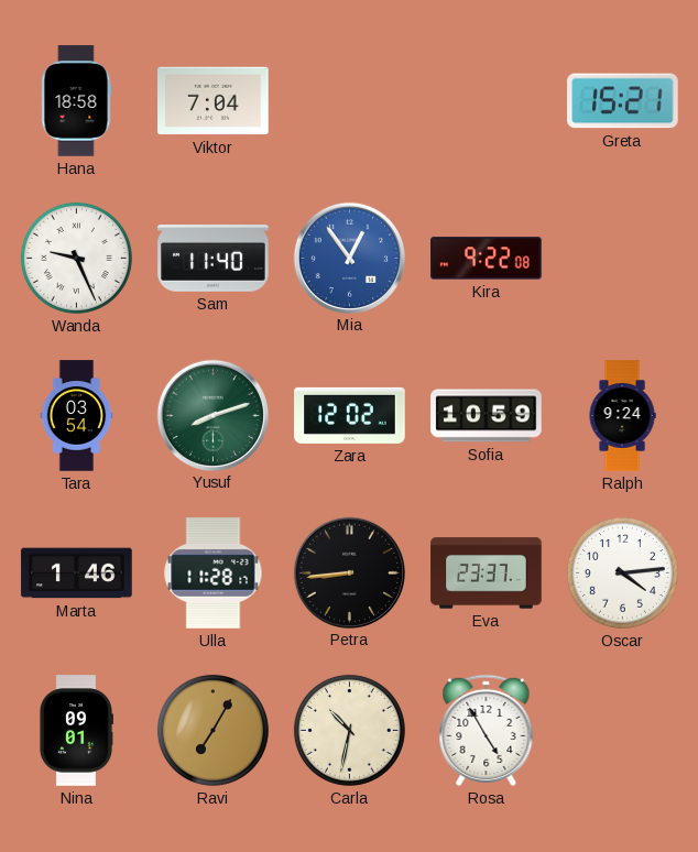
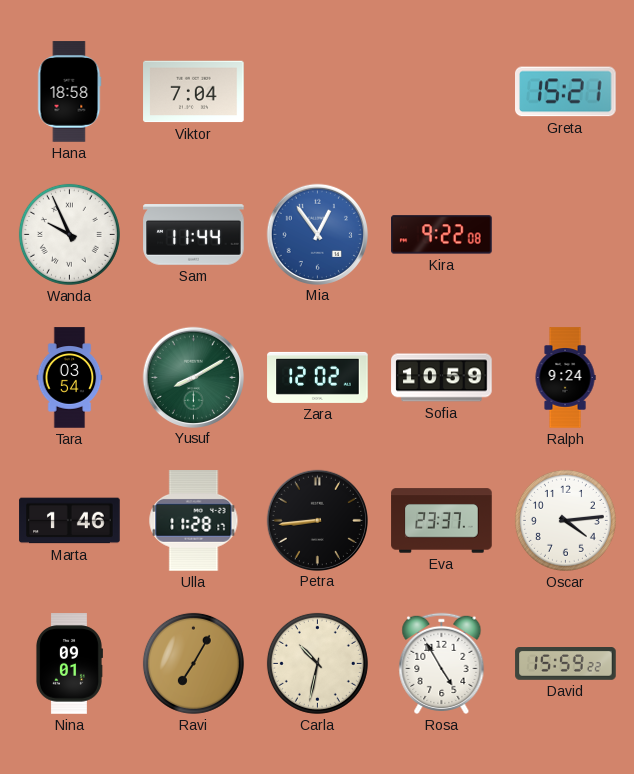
Wanda: 9:26 -> 9:56 (69, 234)
Sam: 11:40 -> 11:44 (194, 235)
Yusuf: 8:12 -> 8:10 (193, 377)
David: none -> 15:59 (566, 664)
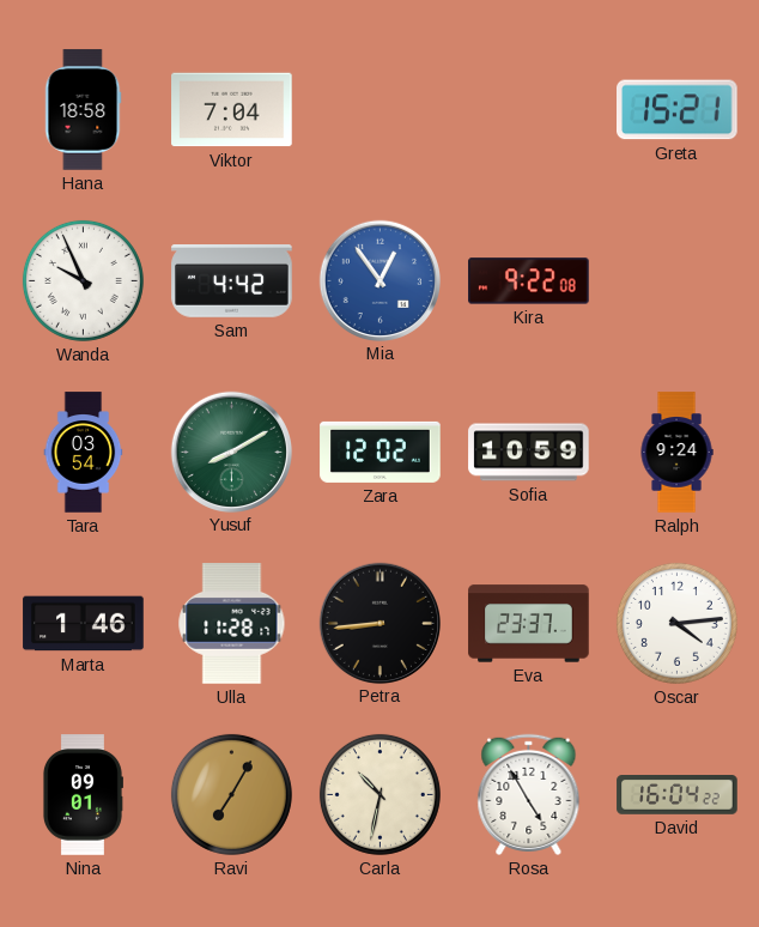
Sam: 11:44 -> 4:42 (232, 281)
David: 15:59 -> 16:04 (678, 795)
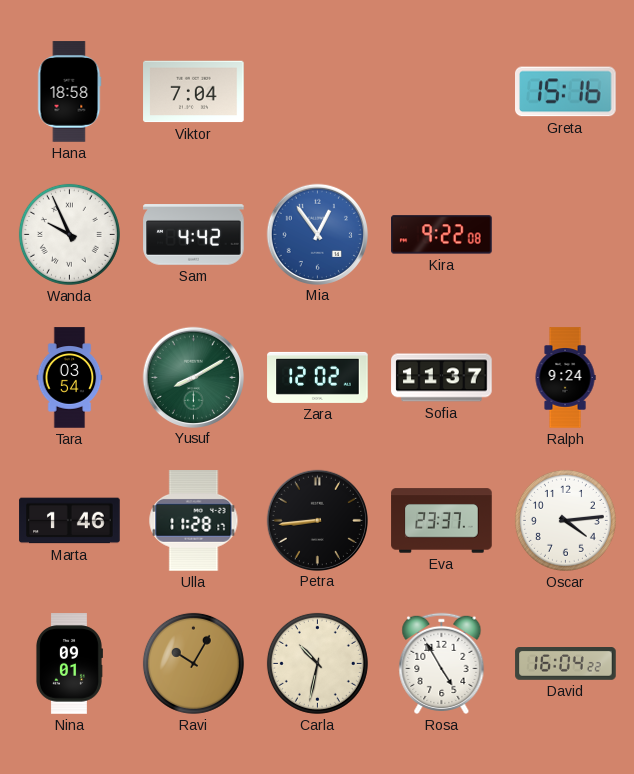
Greta: 15:21 -> 15:16 (566, 92)
Sofia: 10:59 -> 11:37 (442, 378)
Ravi: 7:05 -> 10:05 (193, 663)
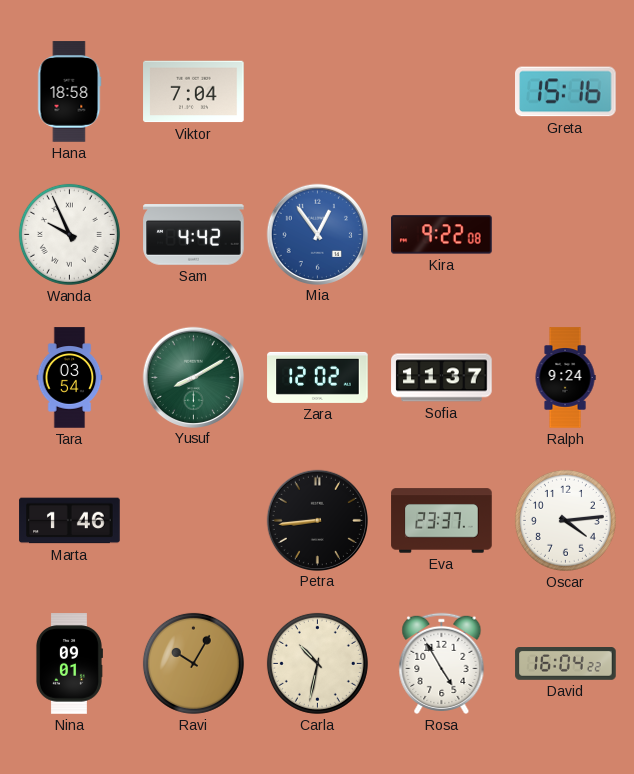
Ulla: 11:28 -> none (194, 521)
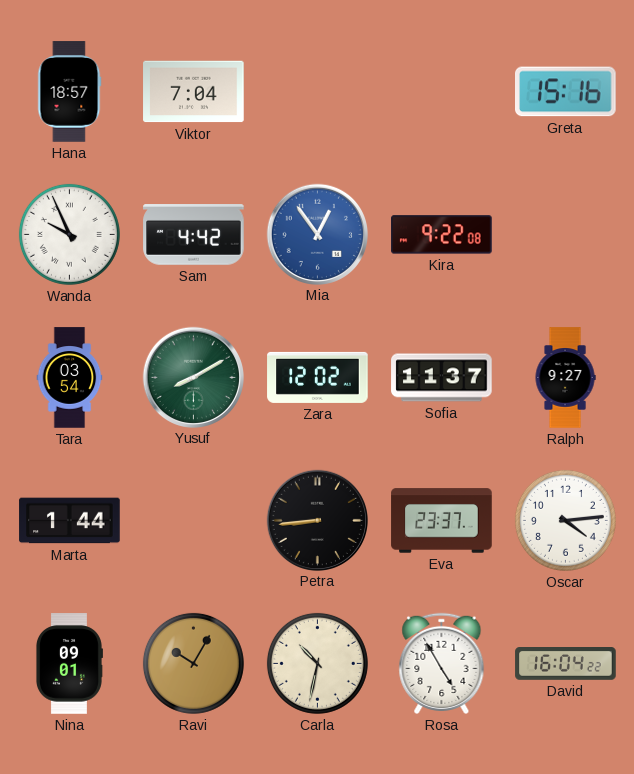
Hana: 18:58 -> 18:57 (70, 92)
Ralph: 9:24 -> 9:27 (565, 378)
Marta: 1:46 -> 1:44 (70, 521)
